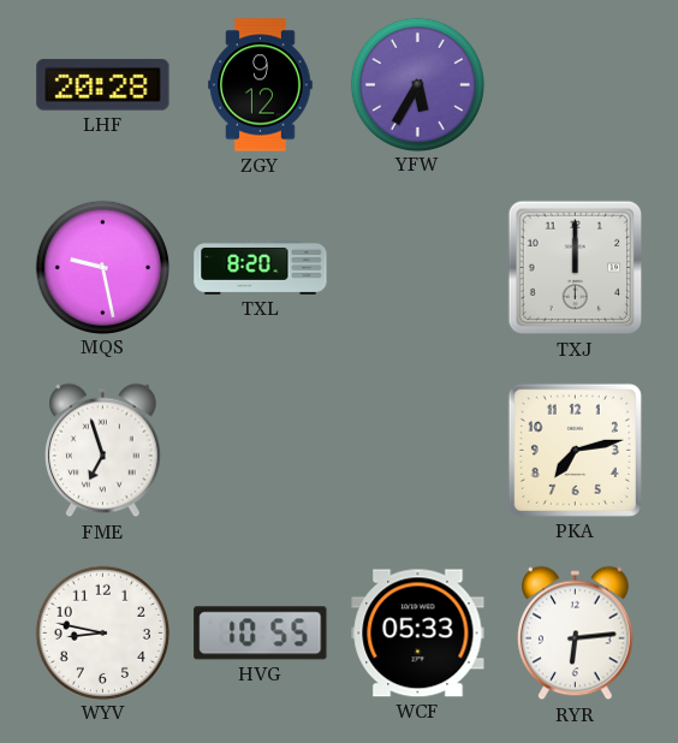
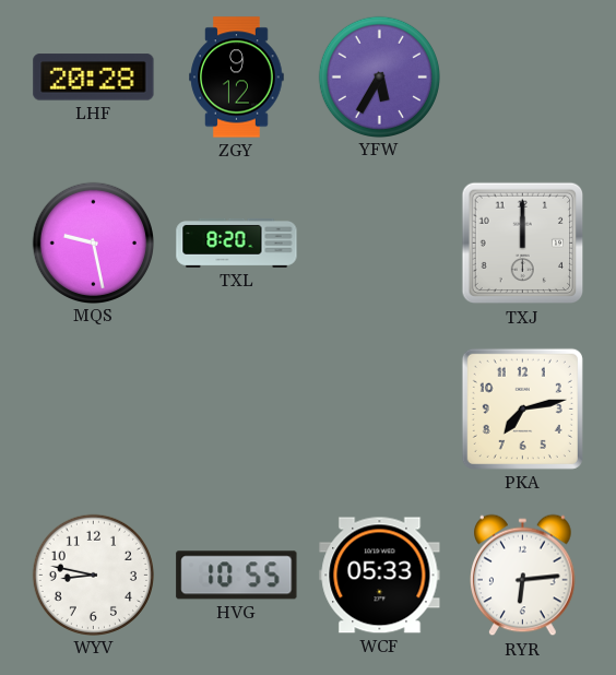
FME: 6:57 -> none (103, 451)
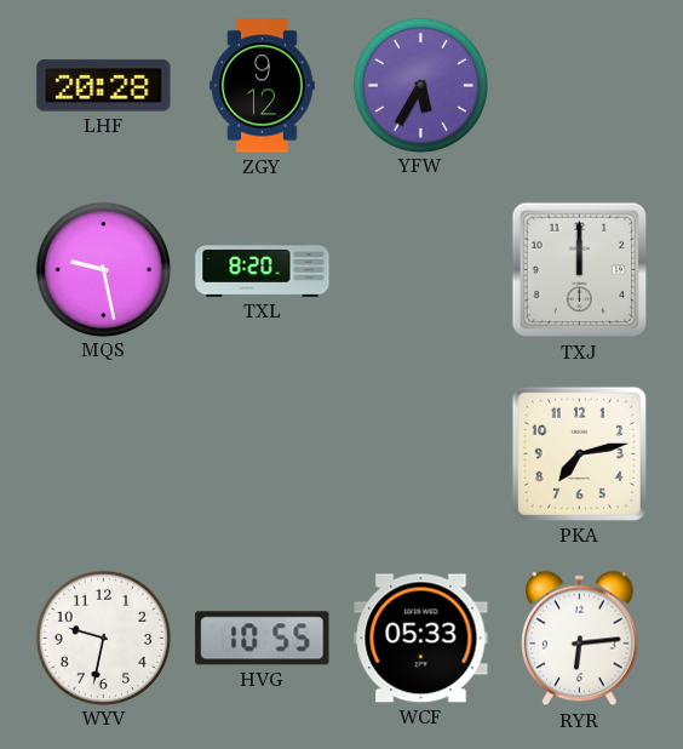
WYV: 8:47 -> 9:32 (103, 637)
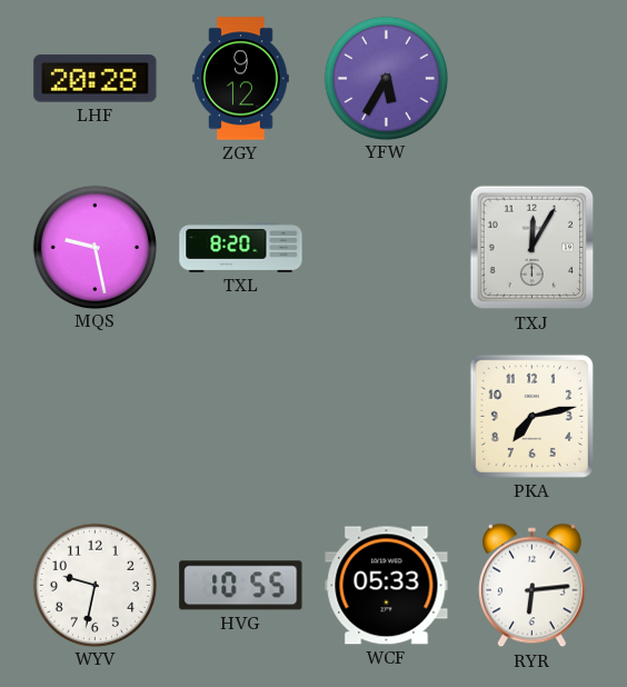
TXJ: 12:00 -> 12:05 (533, 248)
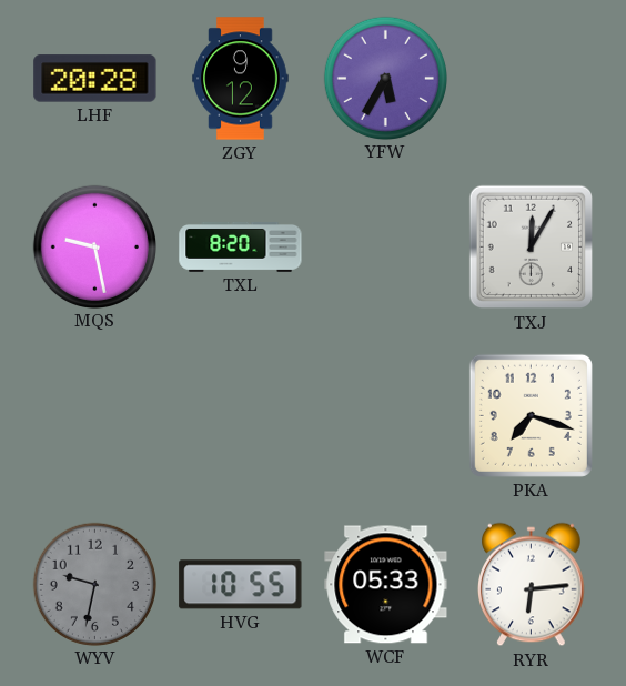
PKA: 7:13 -> 7:18 (531, 415)
WYV dial: white -> grey (94, 584)
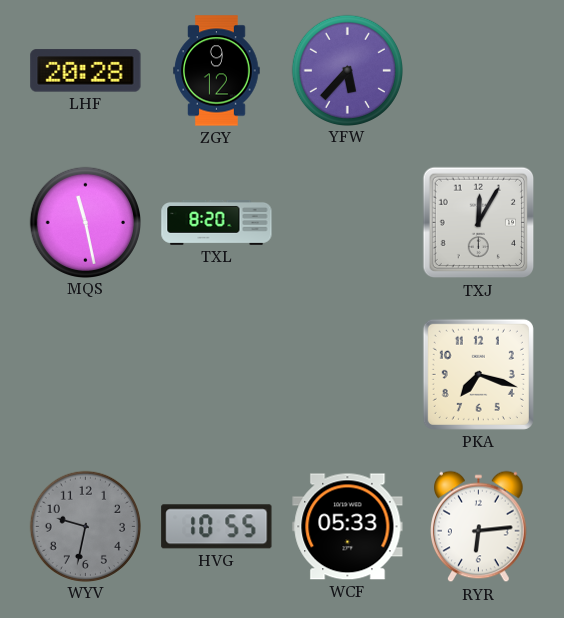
YFW: 5:35 -> 5:37 (347, 70)
MQS: 9:28 -> 11:28 (85, 222)
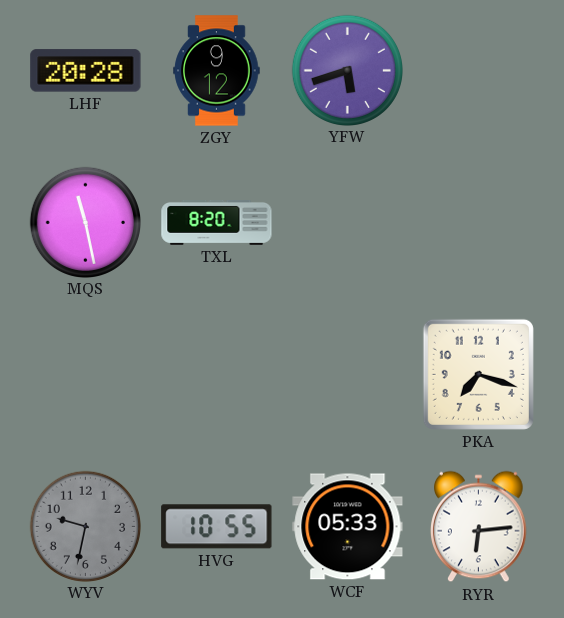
YFW: 5:37 -> 5:42 (347, 70)
TXJ: 12:05 -> none (479, 223)
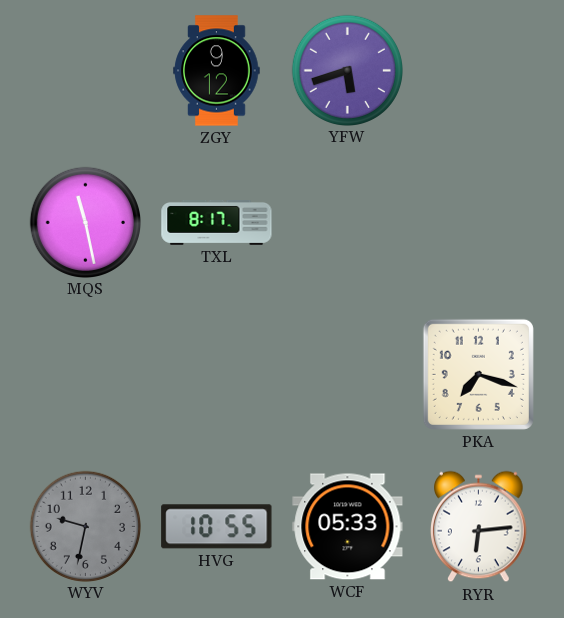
LHF: 20:28 -> none (86, 71)
TXL: 8:20 -> 8:17 (217, 222)
